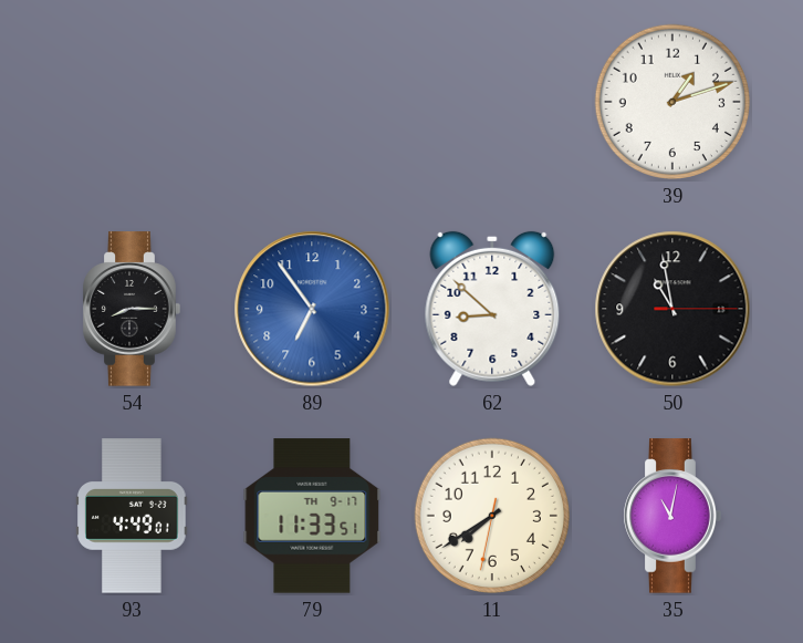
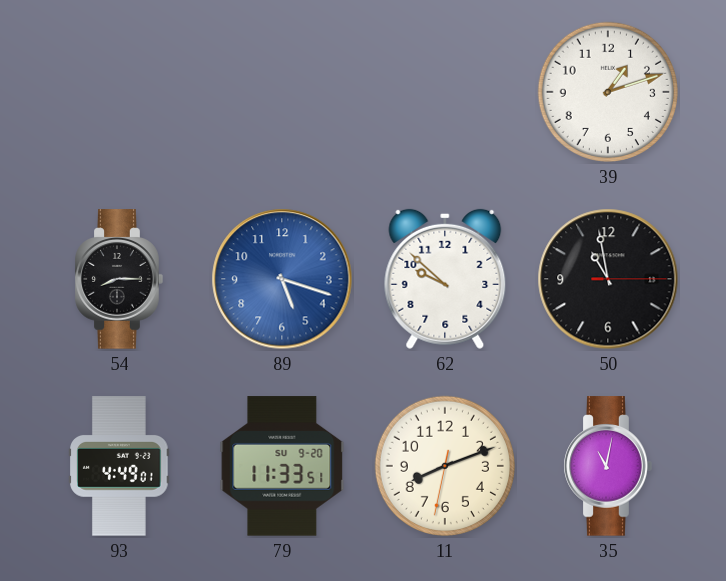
89: 6:54 -> 5:18 (282, 279)
62: 8:52 -> 9:52 (445, 279)
79 date: TH 9-17 -> SU 9-20 (282, 466)
11: 7:39 -> 8:11 (445, 466)
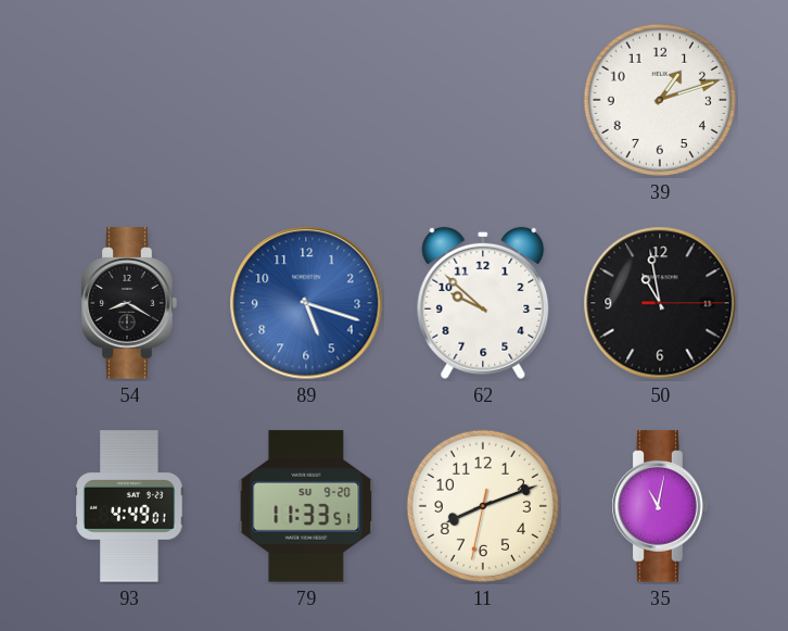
54: 8:15 -> 8:20 (129, 303)
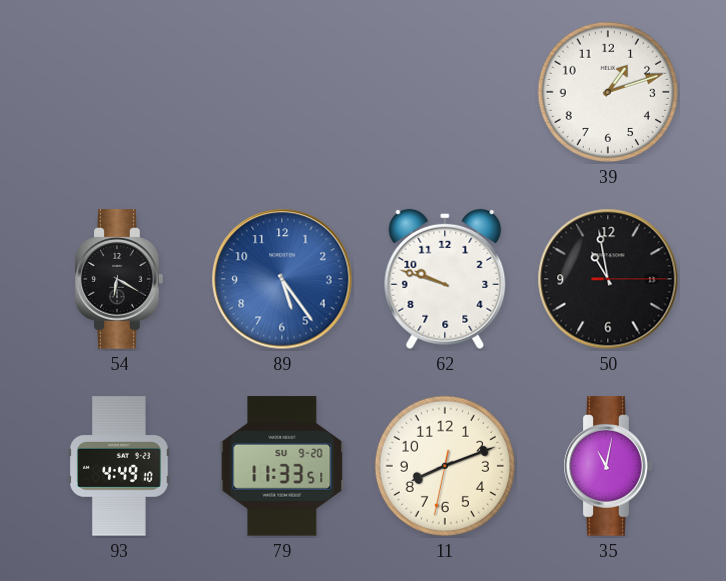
54: 8:20 -> 6:20 (119, 279)
89: 5:18 -> 5:24 (282, 279)
62: 9:52 -> 9:48 (445, 279)
93: 4:49:01 -> 4:49:10 (119, 466)
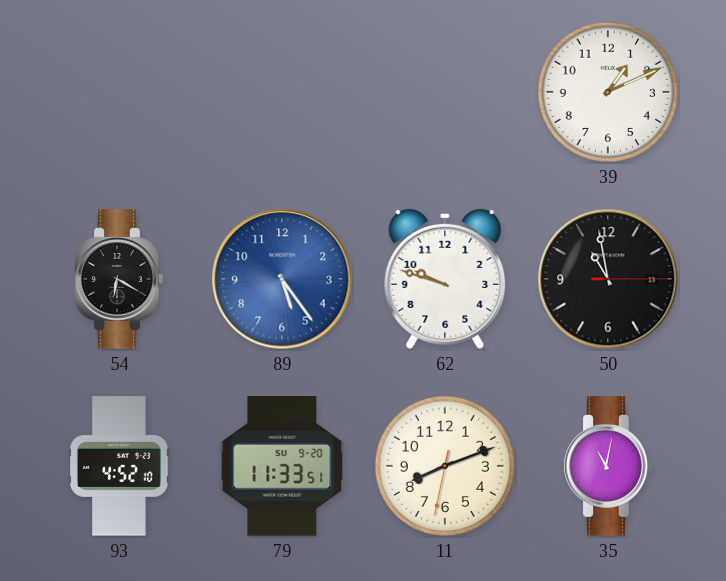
39: 1:12 -> 1:11 (608, 92)
93: 4:49 -> 4:52 (119, 466)
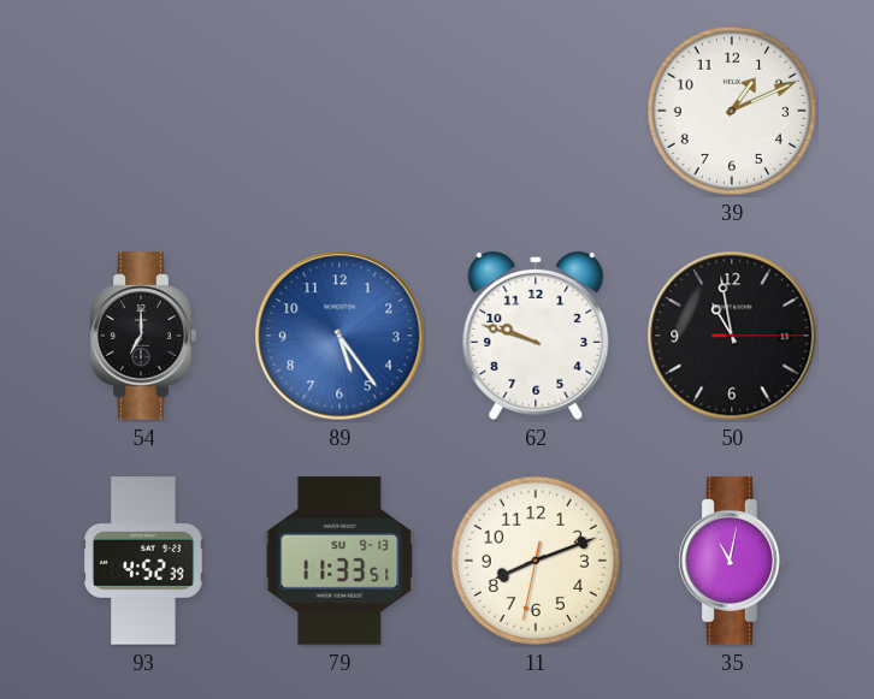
54: 6:20 -> 7:00 (143, 336)
93: 4:52:10 -> 4:52:39 (143, 561)
79 date: SU 9-20 -> SU 9-13 (339, 561)
